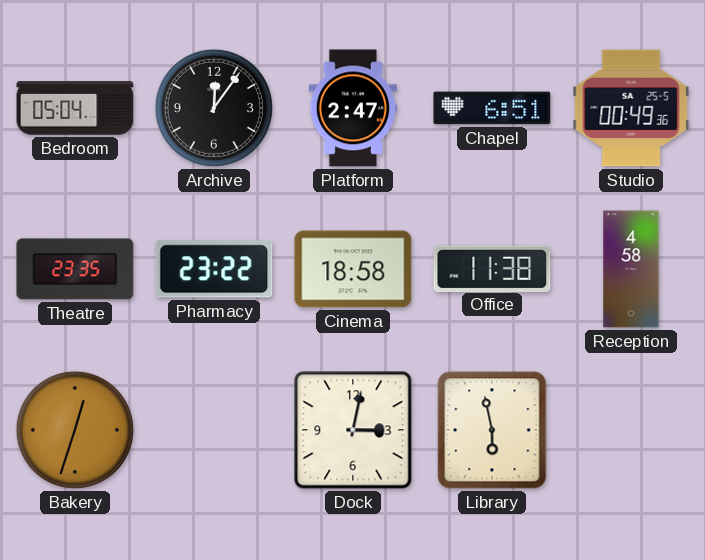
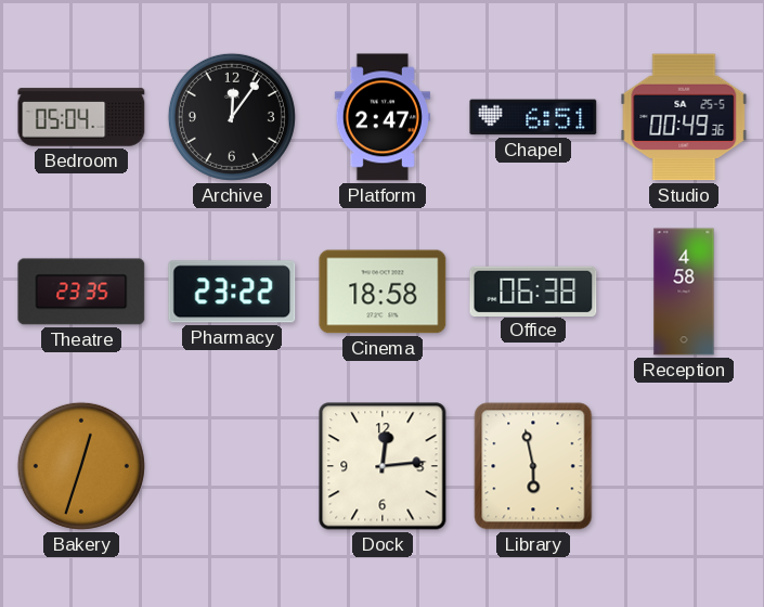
Office: 11:38 -> 06:38 (533, 290)
Dock: 3:02 -> 12:14 (383, 466)
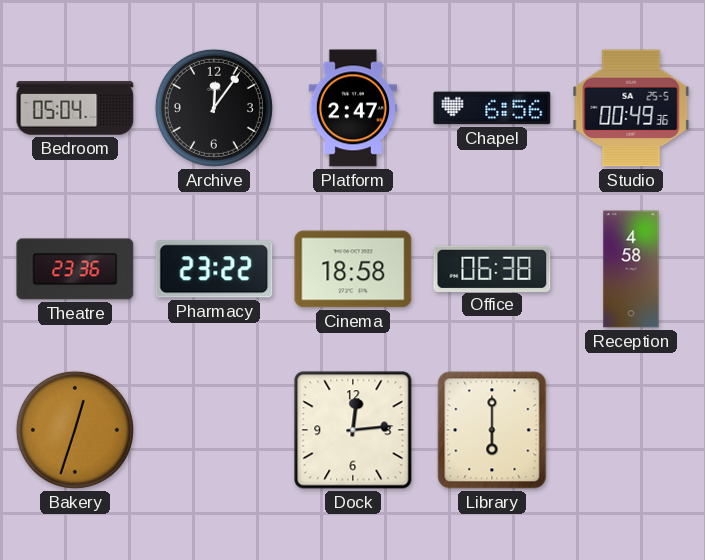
Chapel: 6:51 -> 6:56 (492, 108)
Theatre: 23:35 -> 23:36 (75, 269)
Library: 5:58 -> 6:00 (492, 430)
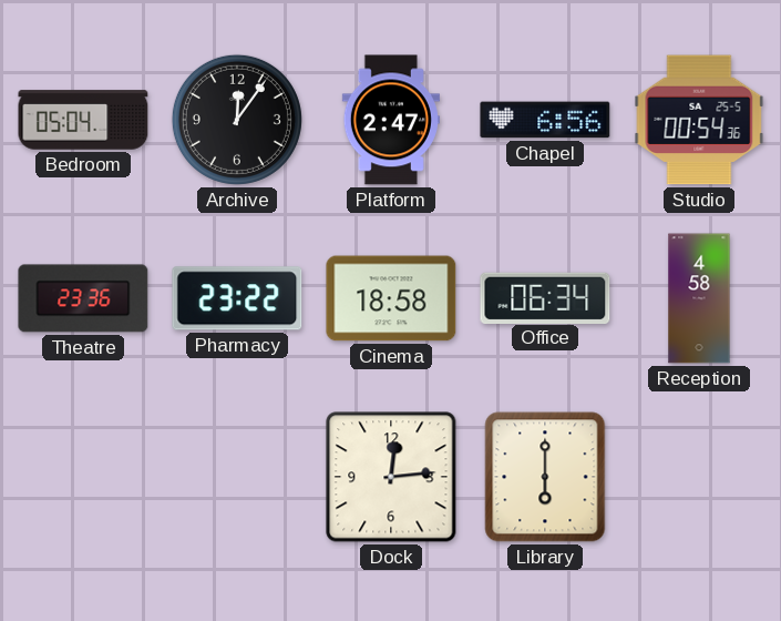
Studio: 00:49 -> 00:54 (699, 120)
Office: 06:38 -> 06:34 (545, 297)
Bakery: 12:33 -> none (75, 430)
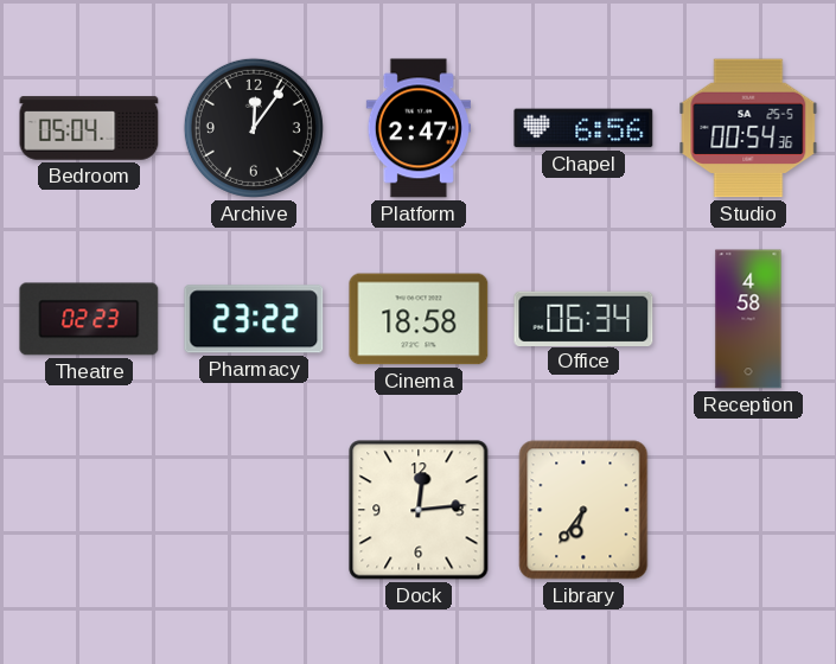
Theatre: 23:36 -> 02:23 (89, 319)
Library: 6:00 -> 6:36 (583, 510)
